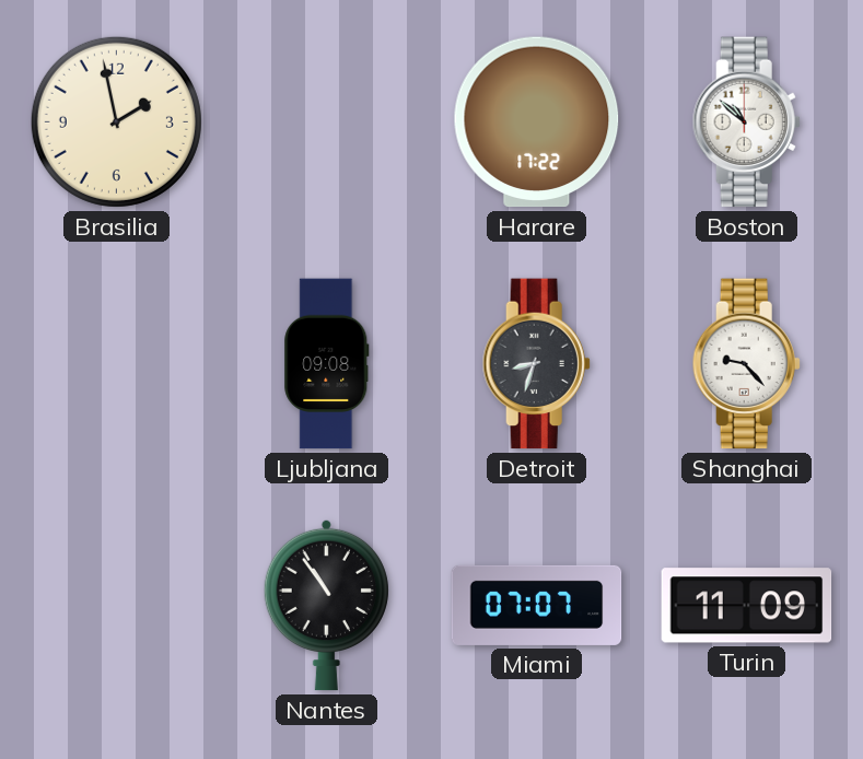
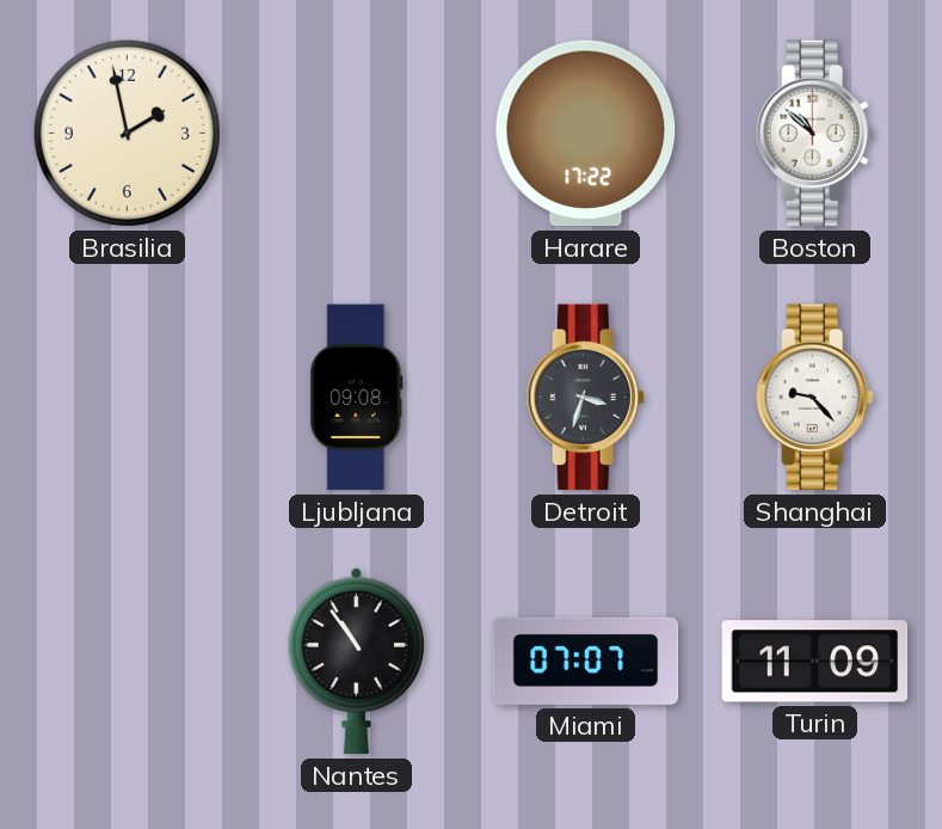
Detroit: 8:33 -> 3:33 (585, 398)
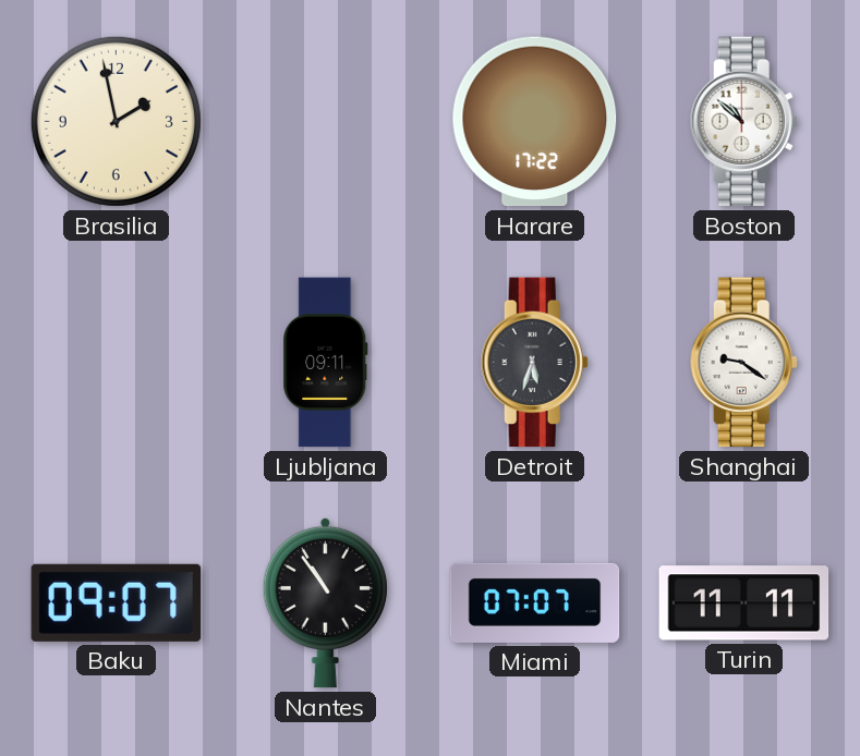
Ljubljana: 09:08 -> 09:11 (326, 363)
Detroit: 3:33 -> 5:33 (534, 363)
Shanghai: 9:23 -> 9:21 (743, 363)
Baku: none -> 09:07 (117, 602)
Turin: 11:09 -> 11:11 (744, 603)
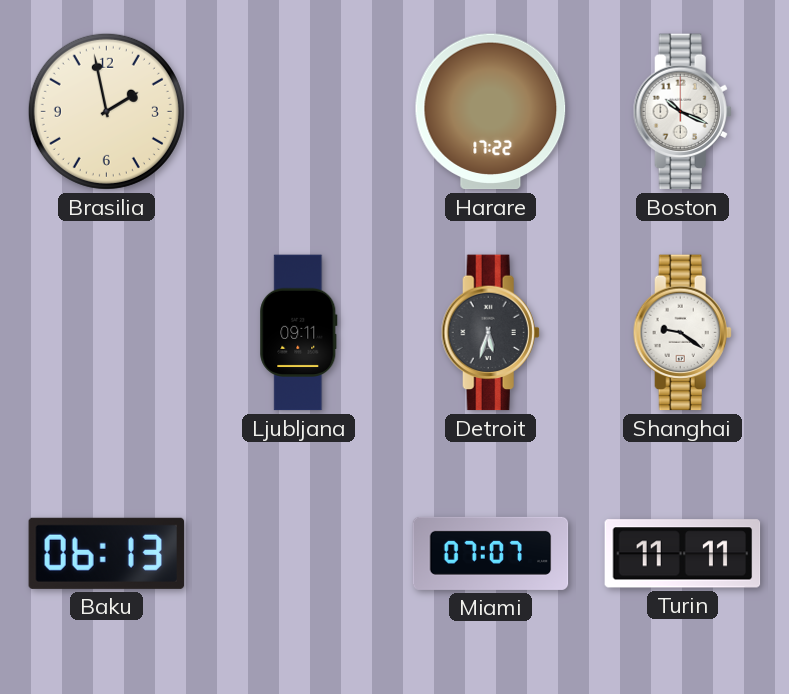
Boston: 10:52 -> 10:19 (682, 112)
Baku: 09:07 -> 06:13 (107, 553)
Nantes: 10:54 -> none (325, 602)
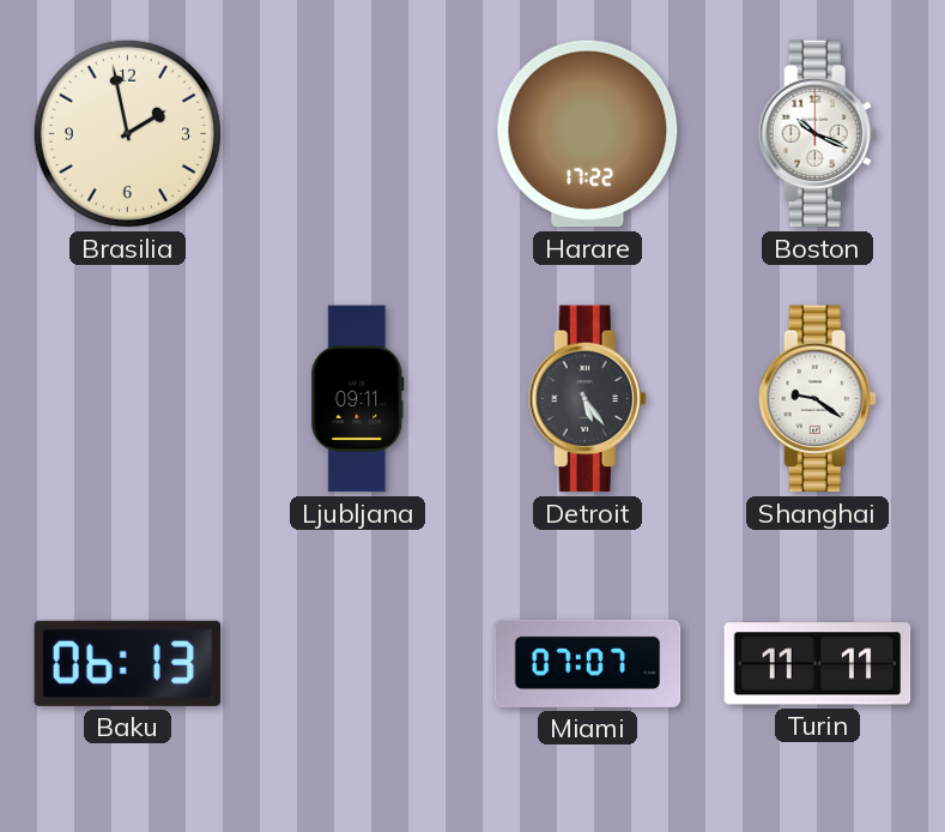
Detroit: 5:33 -> 5:24 (587, 399)
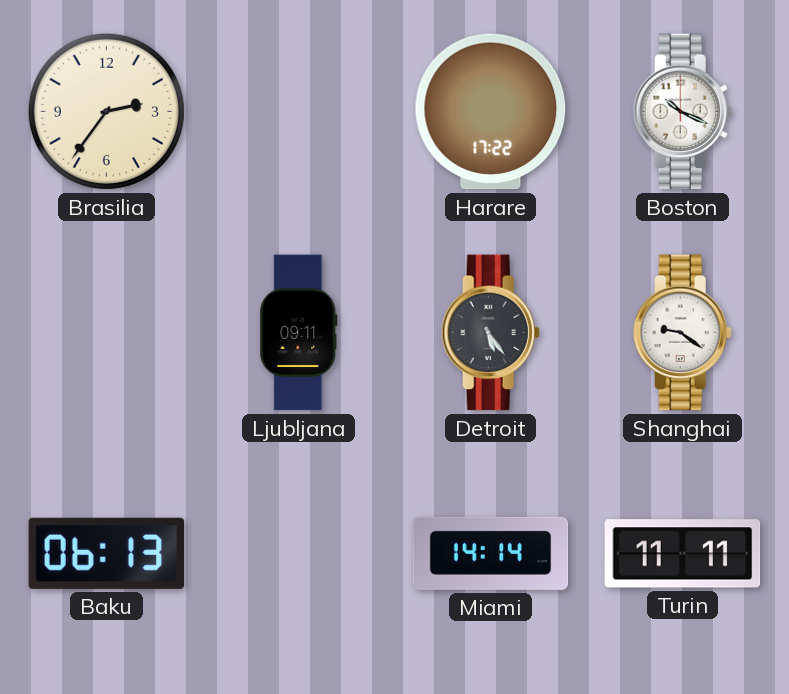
Brasilia: 1:58 -> 2:36 (106, 111)
Miami: 07:07 -> 14:14 (491, 553)
